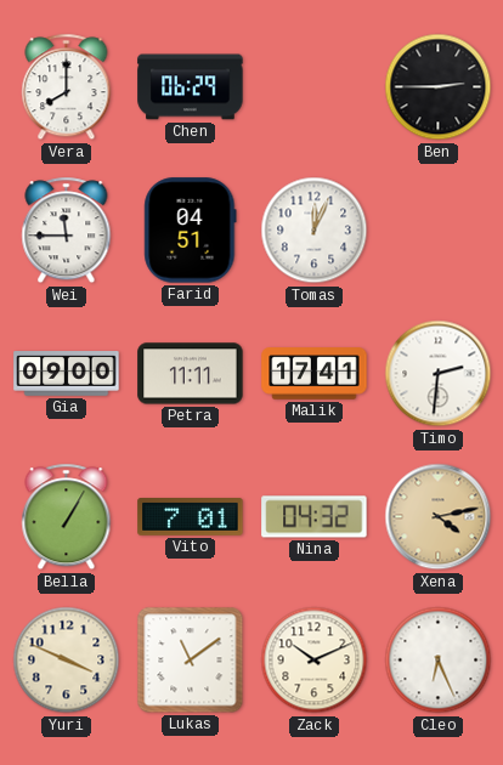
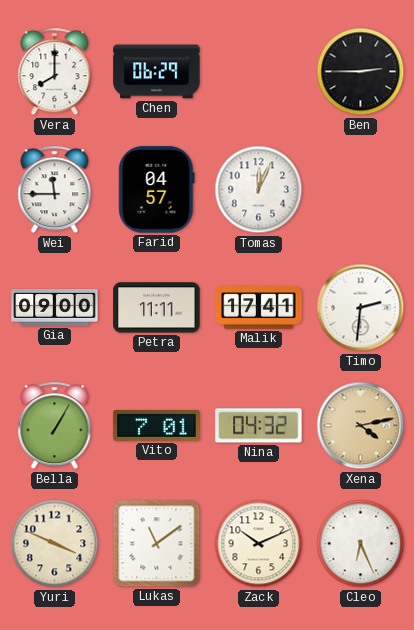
Farid: 04:51 -> 04:57 (157, 190)
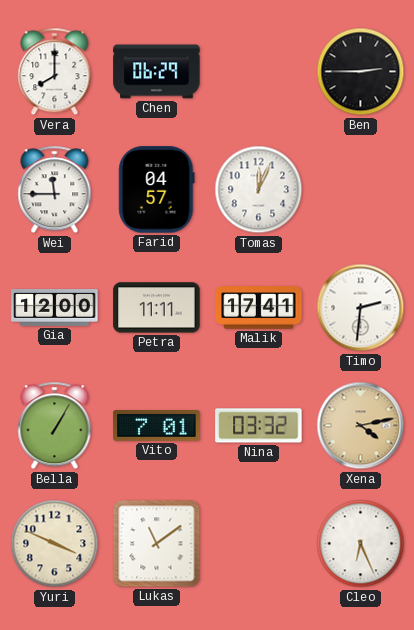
Gia: 09:00 -> 12:00 (55, 308)
Nina: 04:32 -> 03:32 (259, 426)
Zack: 10:11 -> none (259, 544)
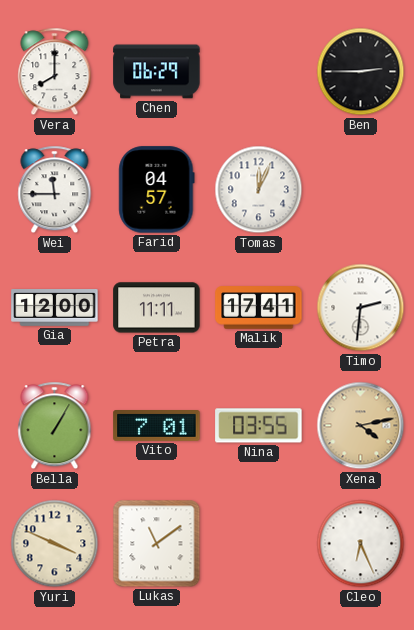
Nina: 03:32 -> 03:55 (259, 426)
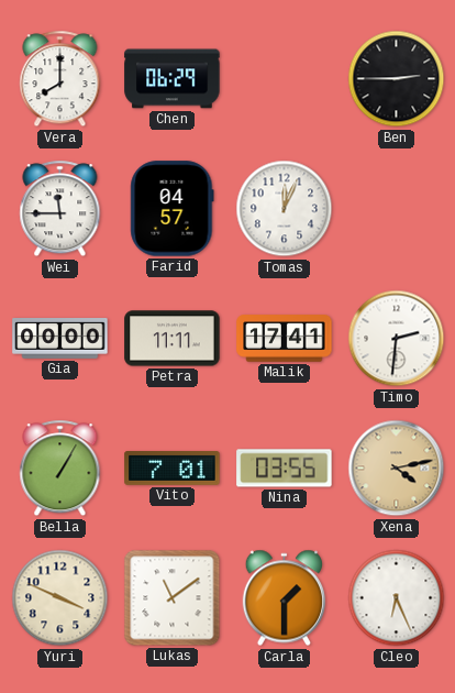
Gia: 12:00 -> 00:00 (60, 339)
Carla: none -> 1:30 (284, 598)
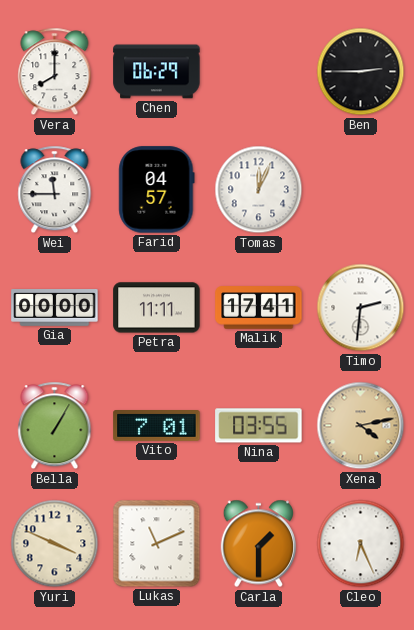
Lukas: 11:09 -> 11:11 (157, 544)
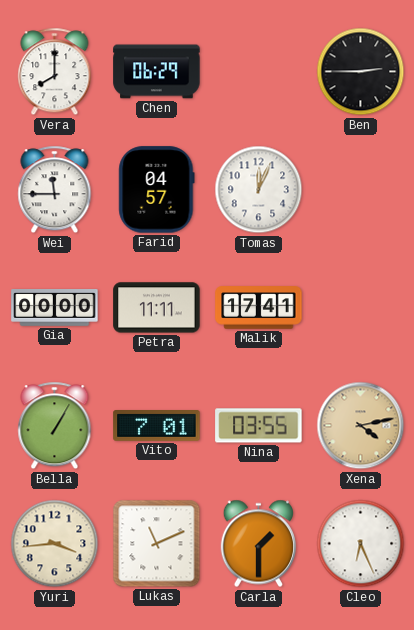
Timo: 2:31 -> none (361, 308)
Yuri: 3:49 -> 3:44 (55, 544)
